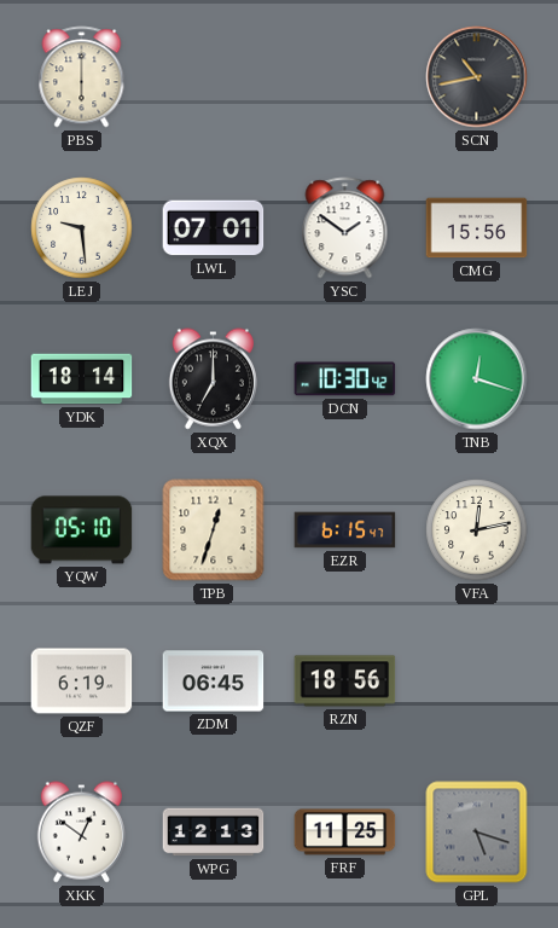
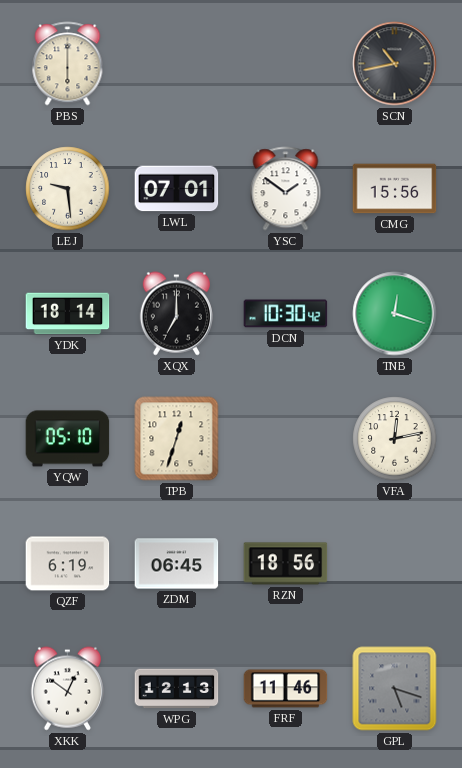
EZR: 6:15 -> none (345, 530)
FRF: 11:25 -> 11:46 (286, 689)
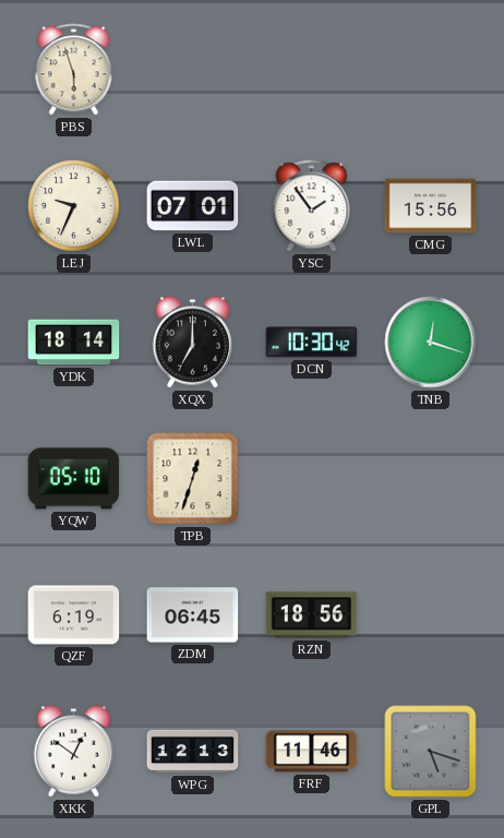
PBS: 6:00 -> 5:57 (74, 70)
SCN: 10:43 -> none (395, 64)
LEJ: 9:29 -> 9:34 (74, 206)
YSC: 1:51 -> 1:54 (312, 206)
VFA: 12:13 -> none (395, 439)
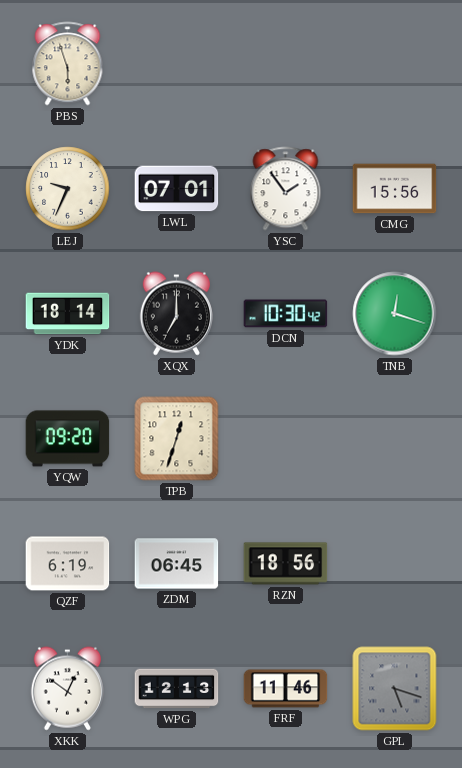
YQW: 05:10 -> 09:20 (68, 439)
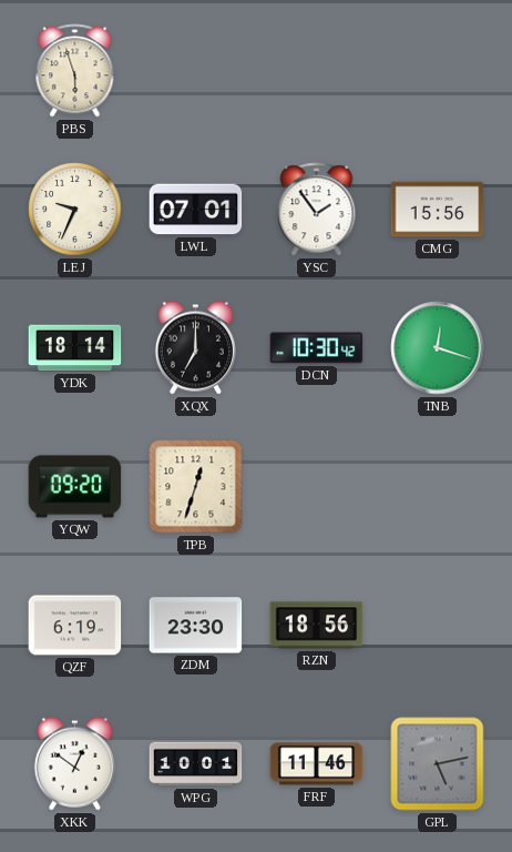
ZDM: 06:45 -> 23:30 (196, 626)
WPG: 12:13 -> 10:01 (196, 764)
GPL: 5:18 -> 5:13 (438, 764)
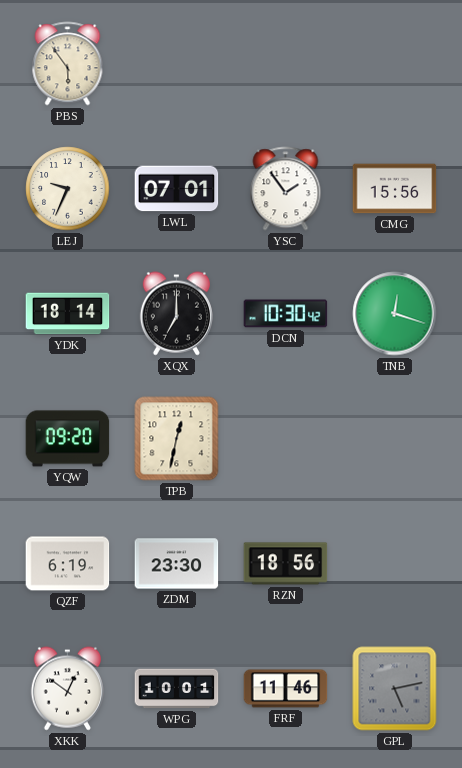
PBS: 5:57 -> 5:54 (68, 64)
TPB: 12:33 -> 12:32 (177, 439)
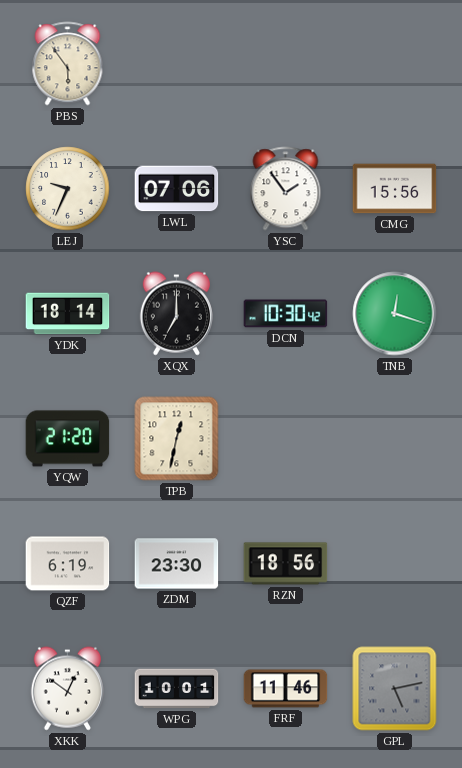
LWL: 07:01 -> 07:06 (177, 189)
YQW: 09:20 -> 21:20 (68, 439)
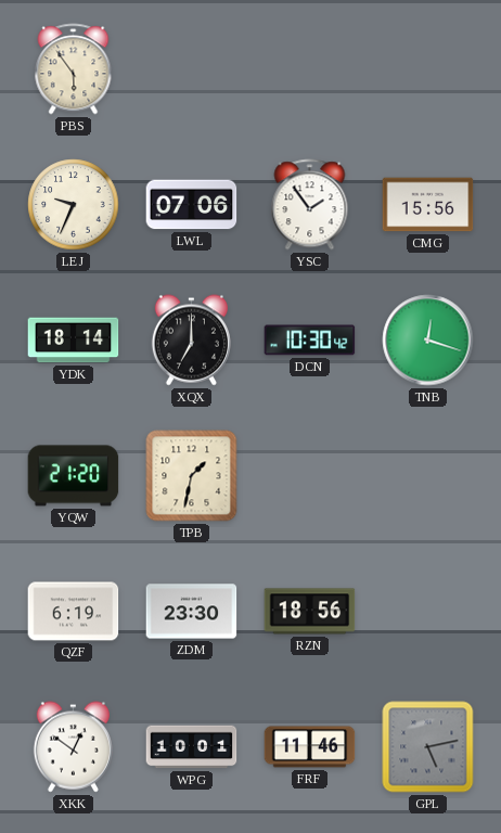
TPB: 12:32 -> 1:32 (192, 476)
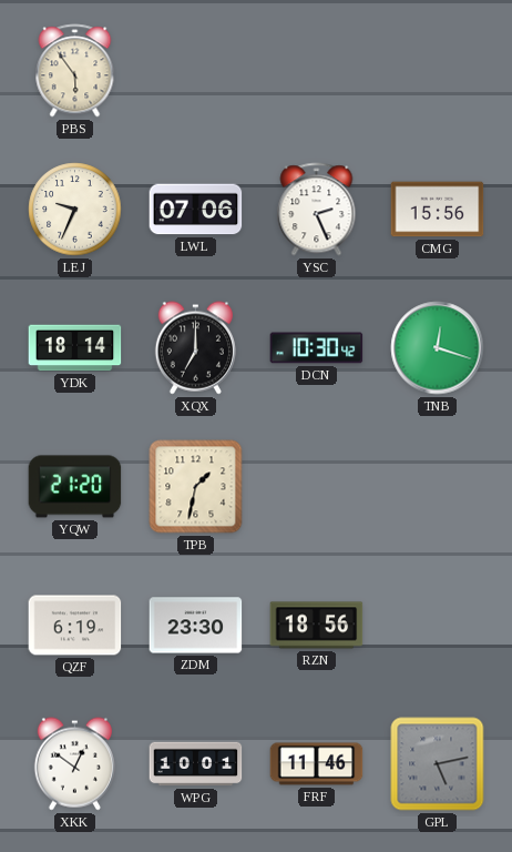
YSC: 1:54 -> 2:26 (317, 210)
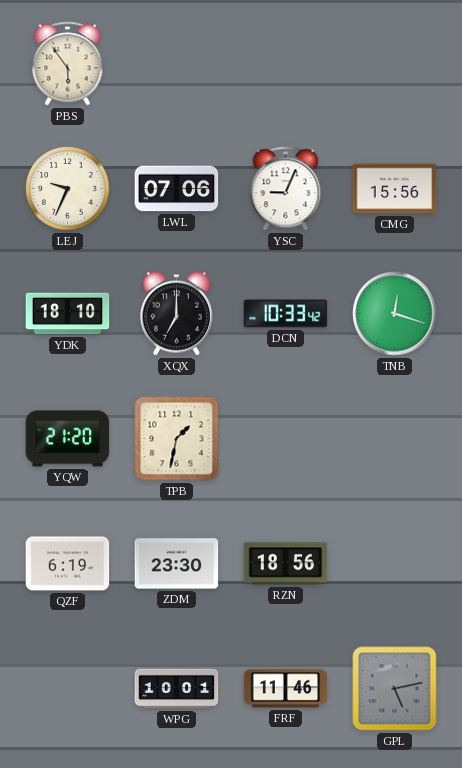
YSC: 2:26 -> 9:04 (286, 189)
YDK: 18:14 -> 18:10 (68, 314)
DCN: 10:30 -> 10:33 (286, 314)
XKK: 12:51 -> none (74, 764)
